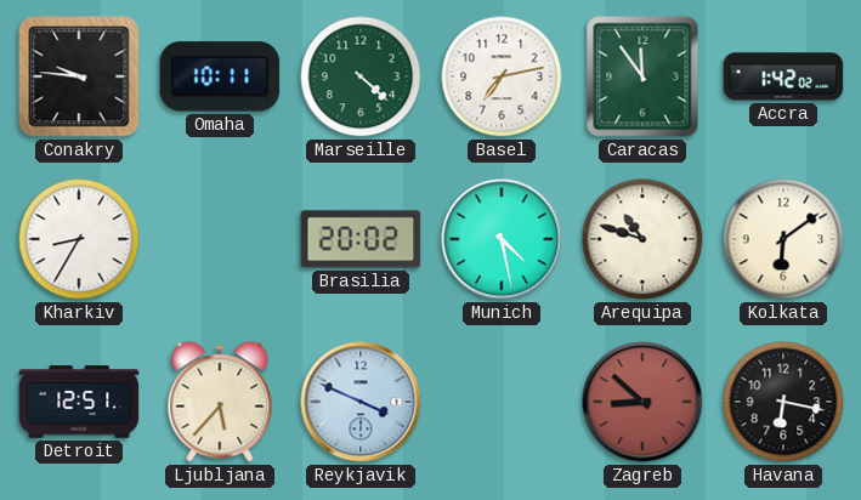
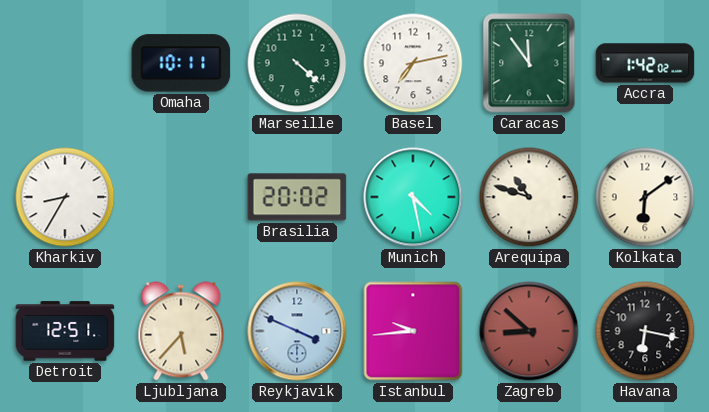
Conakry: 9:46 -> none (79, 76)
Istanbul: none -> 9:44 (413, 331)
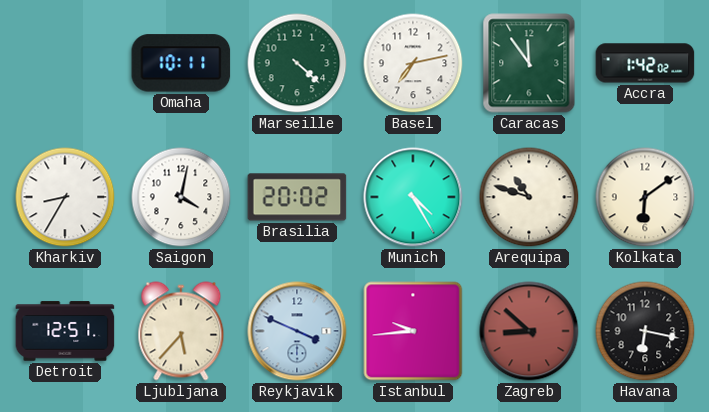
Saigon: none -> 4:02 (181, 197)
Munich: 4:28 -> 4:25 (413, 197)
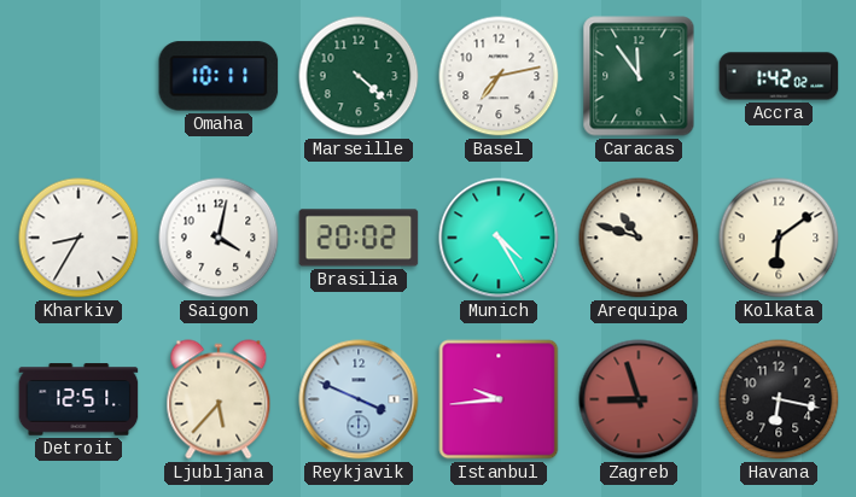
Zagreb: 8:52 -> 8:57 (639, 399)
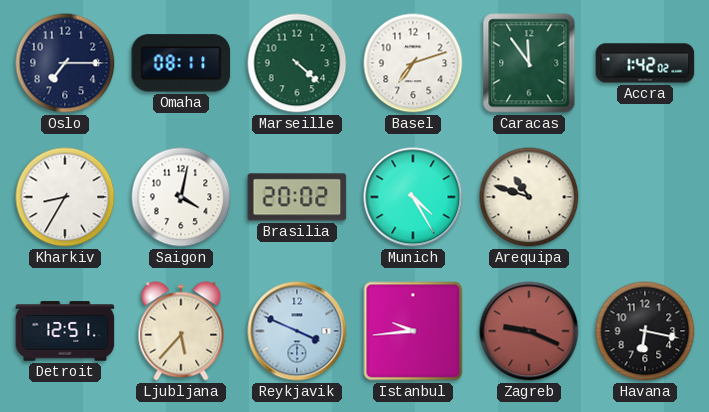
Oslo: none -> 7:15 (65, 63)
Omaha: 10:11 -> 08:11 (181, 63)
Basel: 7:13 -> 7:12 (413, 63)
Kolkata: 6:09 -> none (779, 238)
Zagreb: 8:57 -> 9:19 (529, 331)
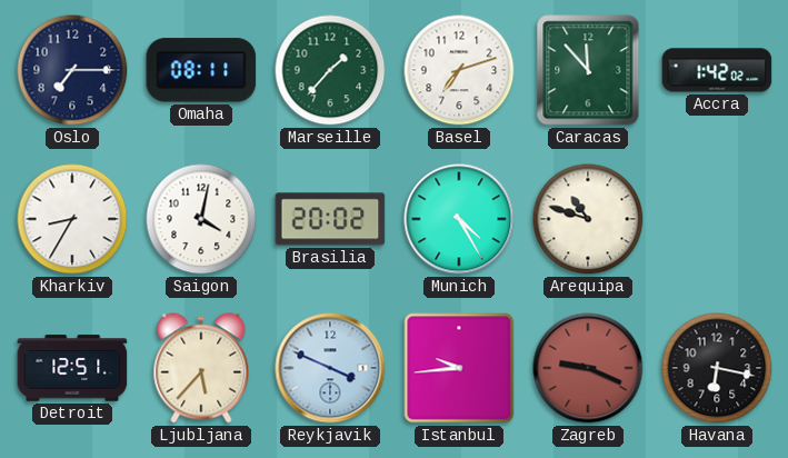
Marseille: 4:22 -> 1:37 (330, 70)
Caracas: 11:54 -> 11:53 (588, 70)
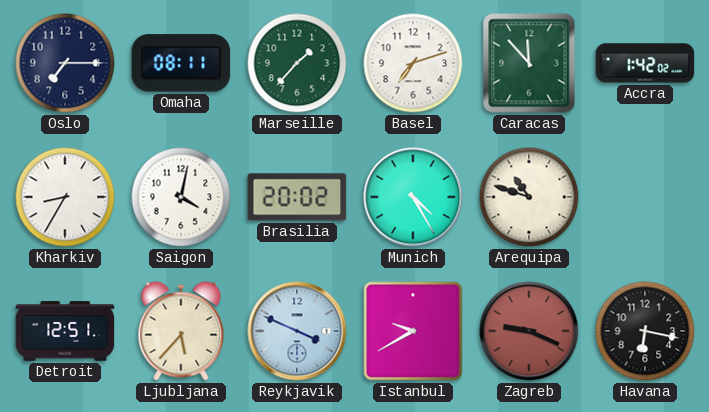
Istanbul: 9:44 -> 9:40 (413, 331)
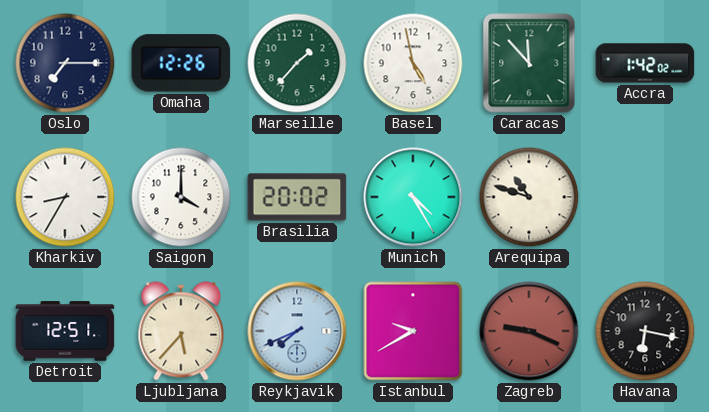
Omaha: 08:11 -> 12:26 (181, 63)
Basel: 7:12 -> 4:58 (413, 63)
Saigon: 4:02 -> 4:00 (181, 197)
Reykjavik: 3:49 -> 7:41 (297, 331)
